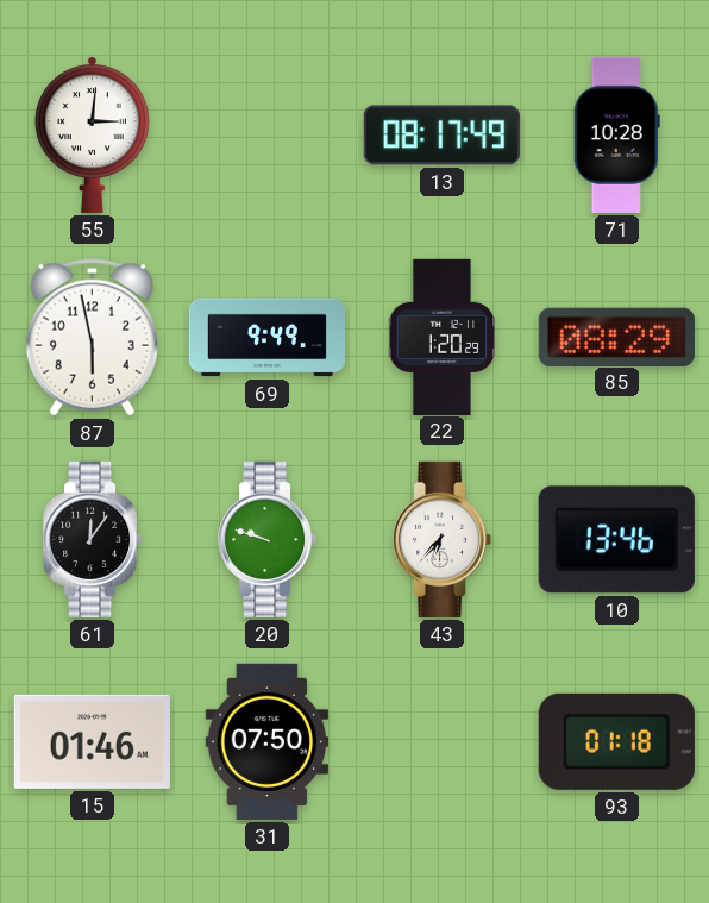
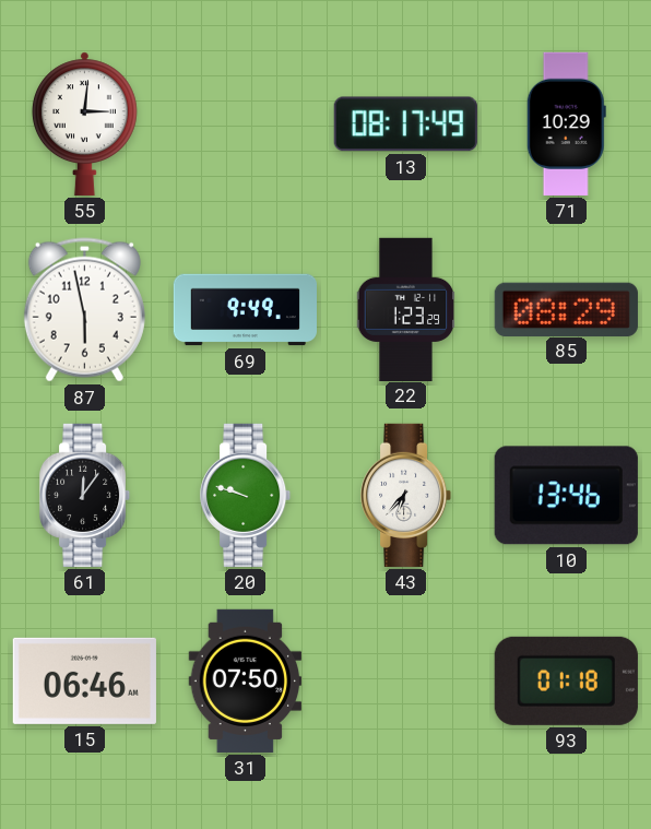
71: 10:28 -> 10:29 (566, 123)
22: 1:20 -> 1:23 (406, 309)
15: 01:46 -> 06:46 (84, 680)
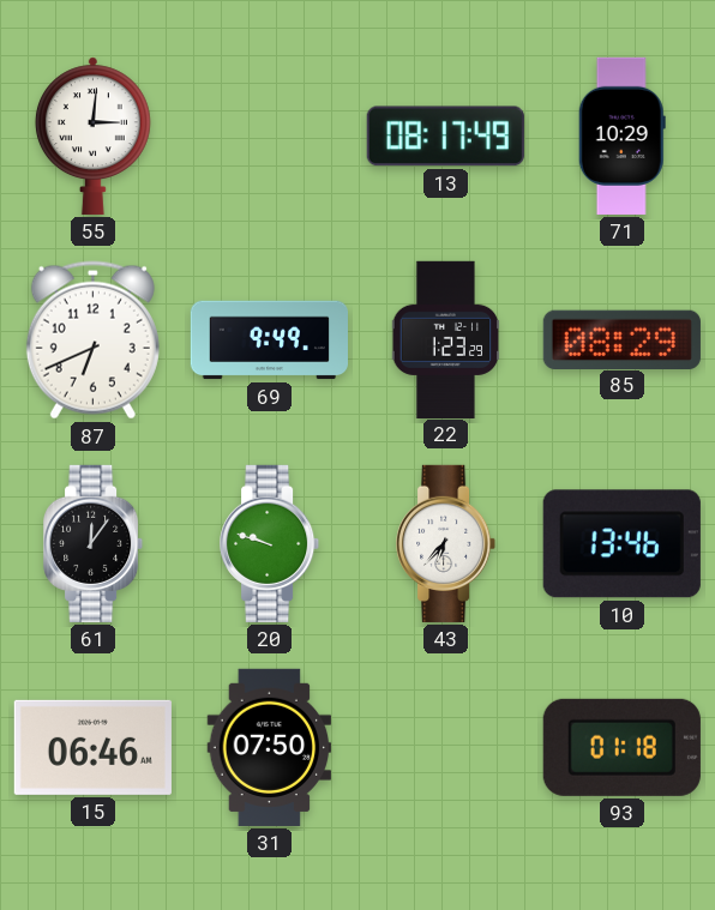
87: 5:58 -> 6:41 (92, 341)
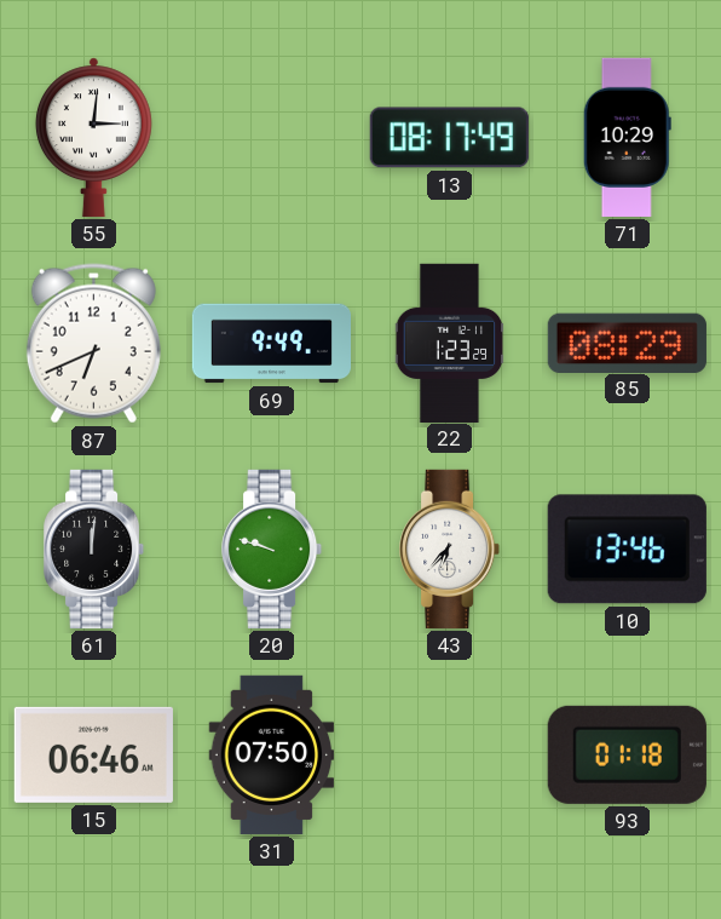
61: 12:06 -> 12:01 (94, 548)
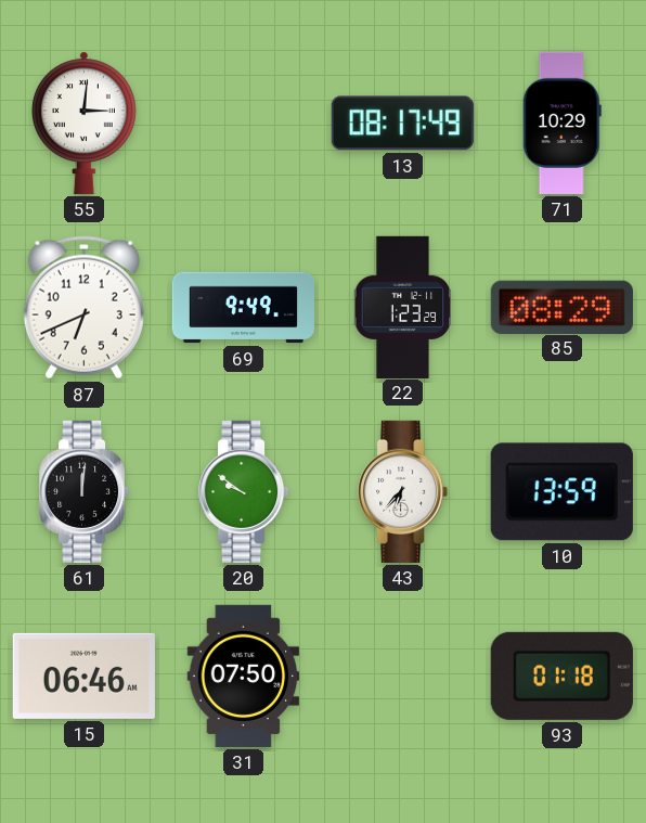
20: 9:48 -> 9:51 (244, 491)
10: 13:46 -> 13:59 (561, 492)
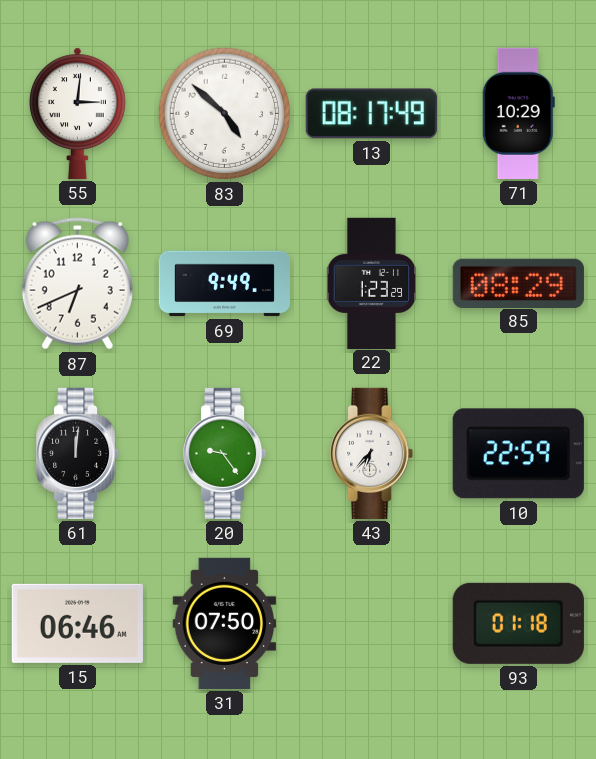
83: none -> 4:52 (225, 114)
20: 9:51 -> 9:24 (225, 453)
10: 13:59 -> 22:59 (518, 454)
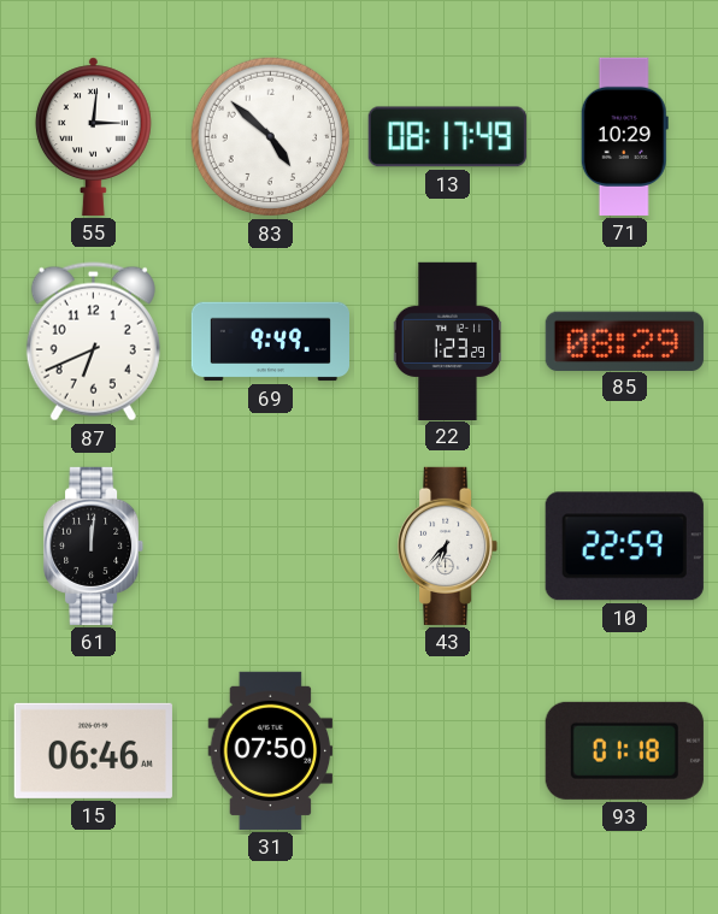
20: 9:24 -> none (225, 453)
